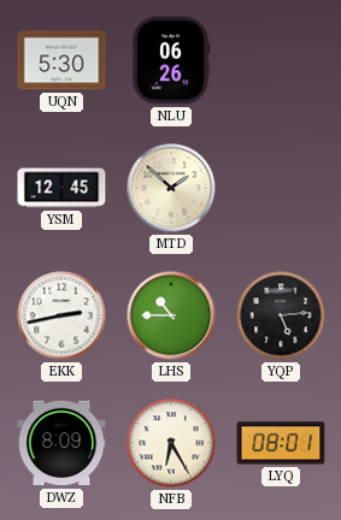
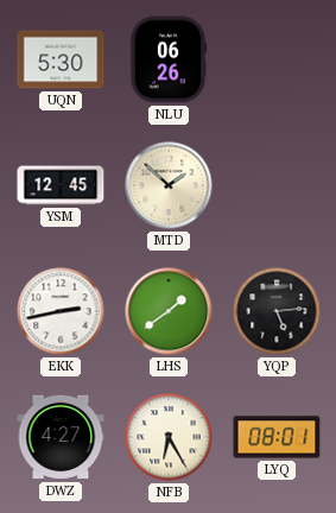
LHS: 10:45 -> 1:39 (169, 311)
DWZ: 8:09 -> 4:27 (61, 437)
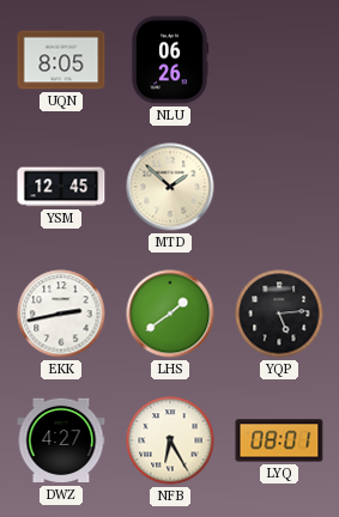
UQN: 5:30 -> 8:05 (61, 60)
